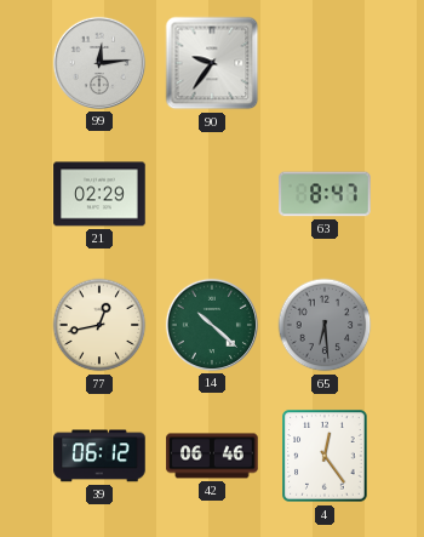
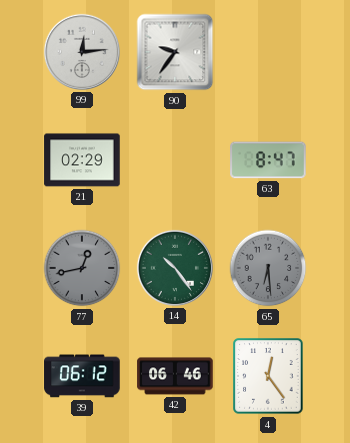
77 dial: cream -> grey (82, 268)
14: 10:22 -> 10:24 (175, 268)
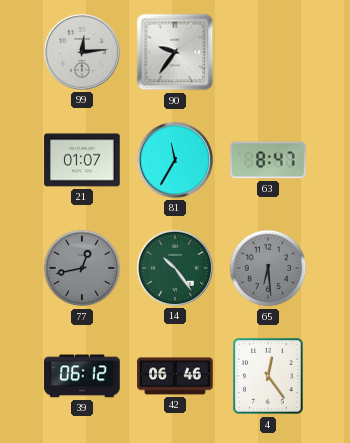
21: 02:29 -> 01:07 (82, 160)
81: none -> 11:35 (175, 160)
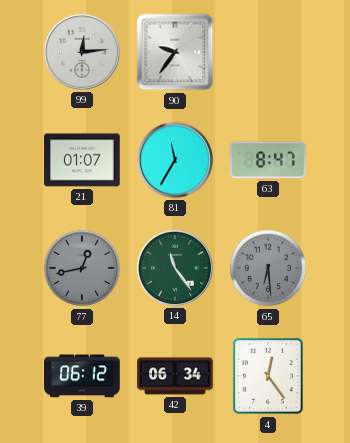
14: 10:24 -> 11:24 (175, 268)
42: 06:46 -> 06:34 (175, 376)
